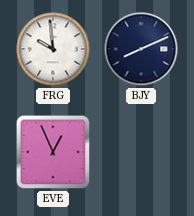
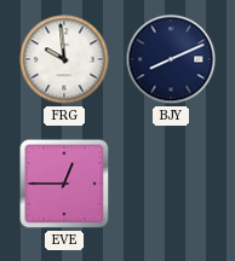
EVE: 12:56 -> 12:45 (64, 184)
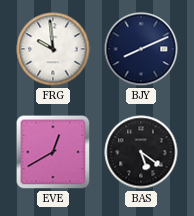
EVE: 12:45 -> 12:40 (53, 152)
BAS: none -> 5:21 (141, 152)
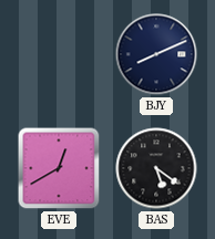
FRG: 9:59 -> none (53, 49)
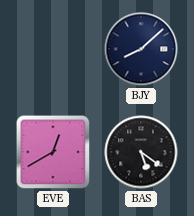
BJY: 8:11 -> 8:08 (141, 49)
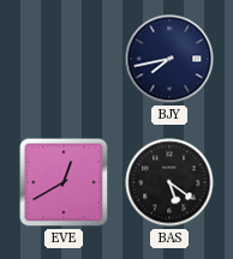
BJY: 8:08 -> 7:43 (169, 59)
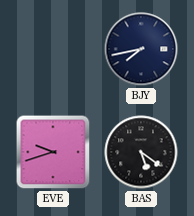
EVE: 12:40 -> 9:42 (53, 152)
